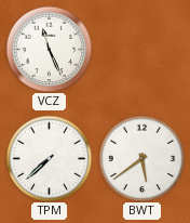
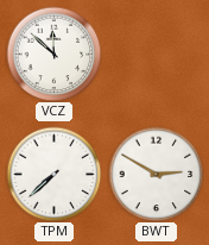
VCZ: 11:26 -> 11:52 (53, 54)
BWT: 5:39 -> 2:50 (156, 174)
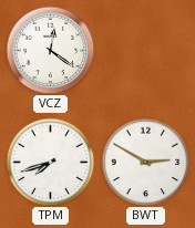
VCZ: 11:52 -> 12:21 (50, 50)
TPM: 7:38 -> 7:42 (50, 162)
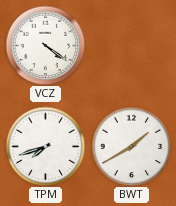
VCZ: 12:21 -> 4:21 (45, 45)
BWT: 2:50 -> 1:40 (131, 146)
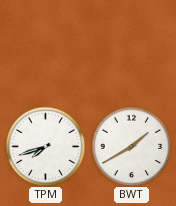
VCZ: 4:21 -> none (45, 45)
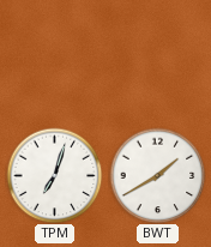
TPM: 7:42 -> 7:03 (54, 175)
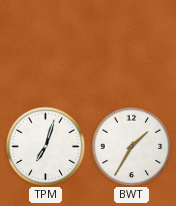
BWT: 1:40 -> 1:35 (131, 146)
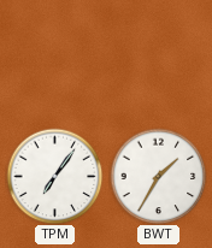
TPM: 7:03 -> 7:06 (54, 176)
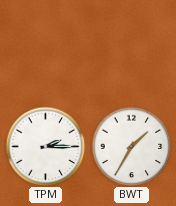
TPM: 7:06 -> 2:15 (45, 146)
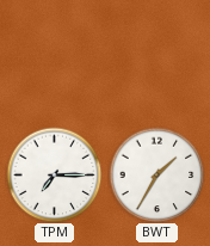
TPM: 2:15 -> 7:15 (54, 174)
